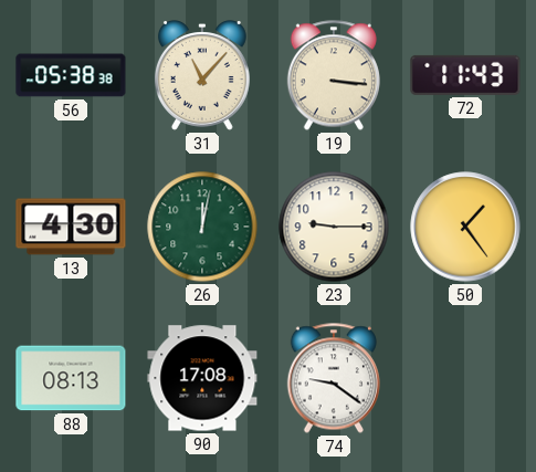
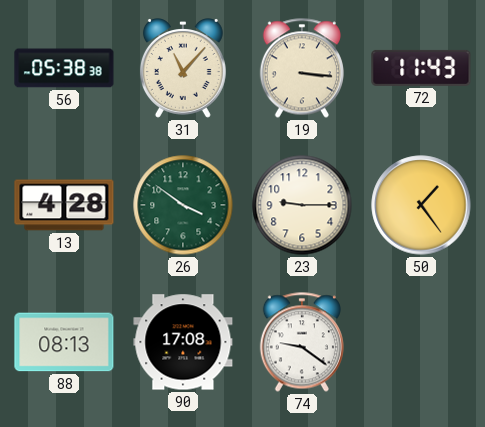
13: 4:30 -> 4:28 (64, 205)
26: 12:02 -> 3:51 (183, 205)
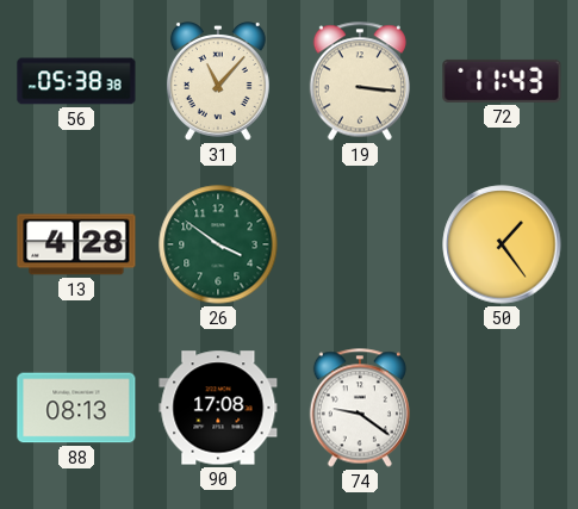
23: 9:15 -> none (302, 205)
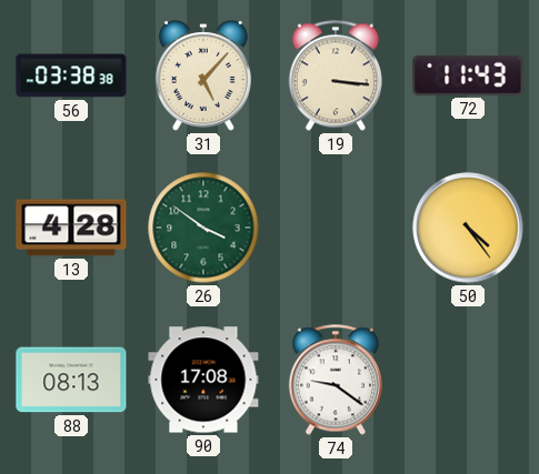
56: 05:38 -> 03:38 (71, 75)
31: 11:07 -> 5:07 (203, 75)
50: 1:24 -> 4:24 (468, 228)
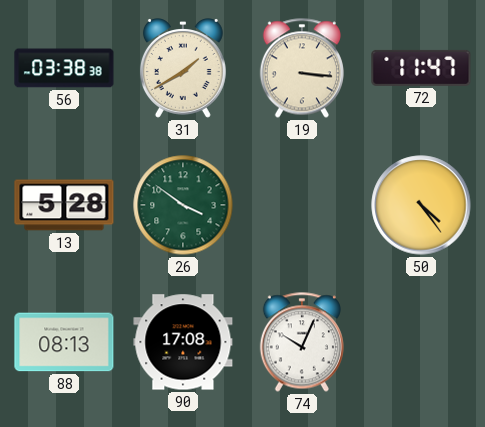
31: 5:07 -> 1:40 (183, 68)
72: 11:43 -> 11:47 (421, 68)
13: 4:28 -> 5:28 (64, 205)
74: 9:21 -> 10:04 (302, 342)
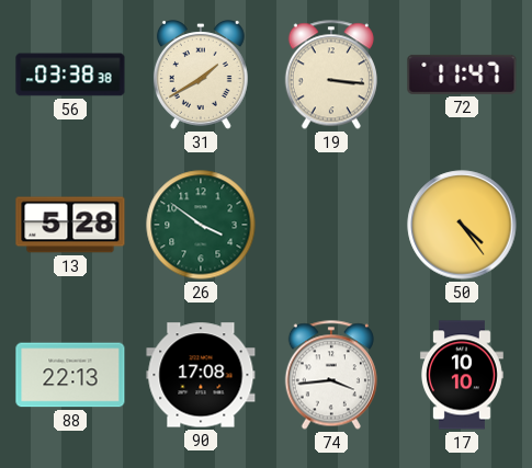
88: 08:13 -> 22:13 (70, 375)
74: 10:04 -> 3:44 (331, 375)
17: none -> 10:10 (462, 375)
